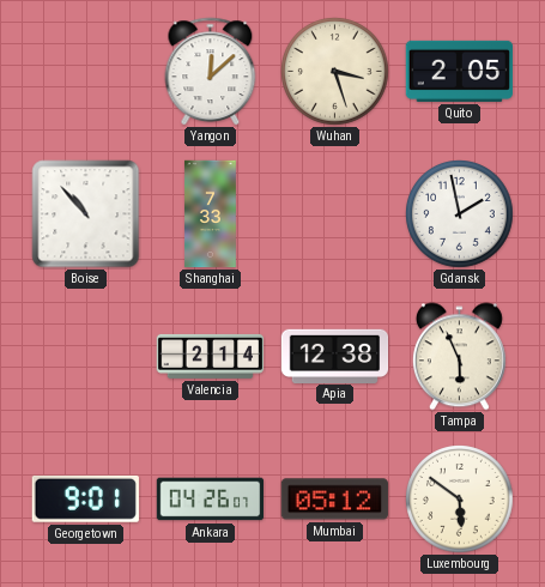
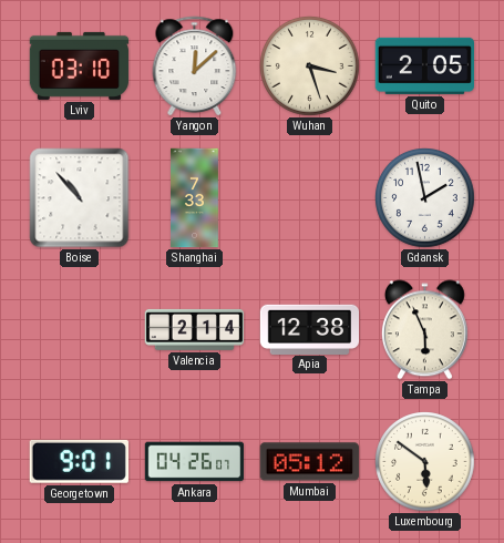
Lviv: none -> 03:10 (80, 65)
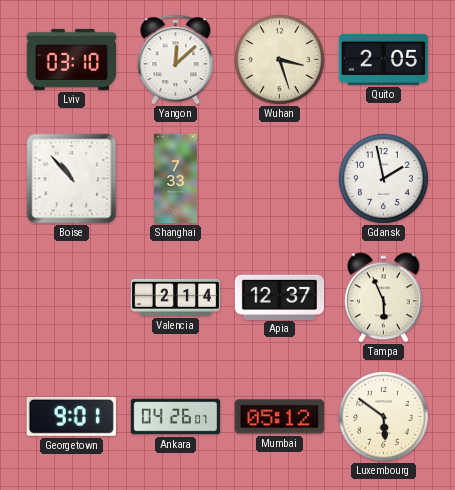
Apia: 12:38 -> 12:37 (280, 297)
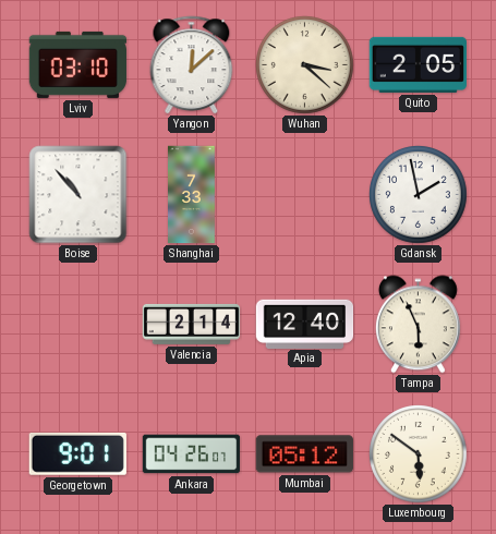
Wuhan: 3:27 -> 3:22 (305, 65)
Apia: 12:37 -> 12:40 (305, 324)
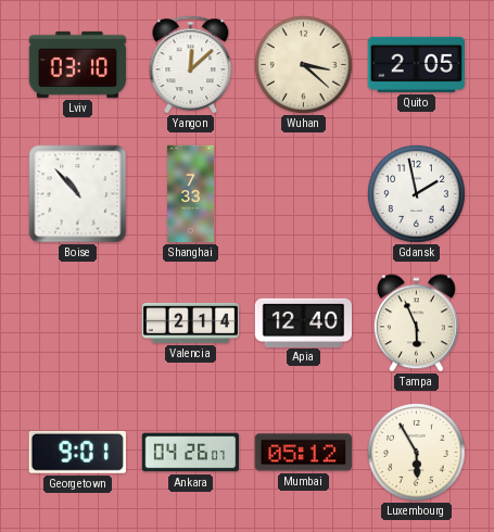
Luxembourg: 5:51 -> 5:55 (417, 453)
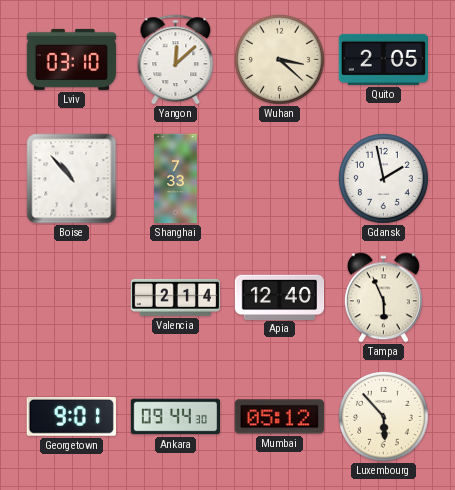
Ankara: 04:26 -> 09:44 (176, 417)
Luxembourg: 5:55 -> 5:53 (384, 417)
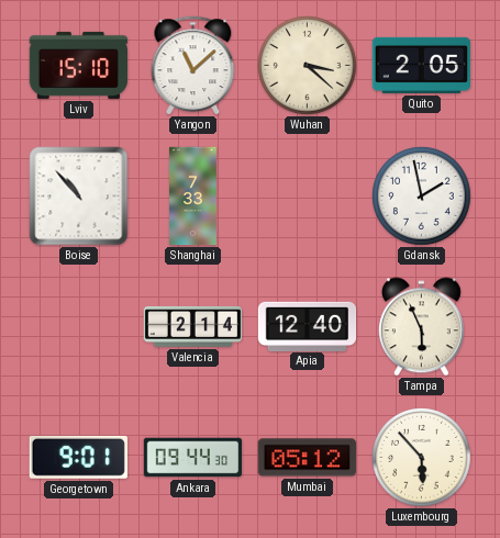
Lviv: 03:10 -> 15:10 (79, 65)
Yangon: 12:08 -> 11:08 (193, 65)
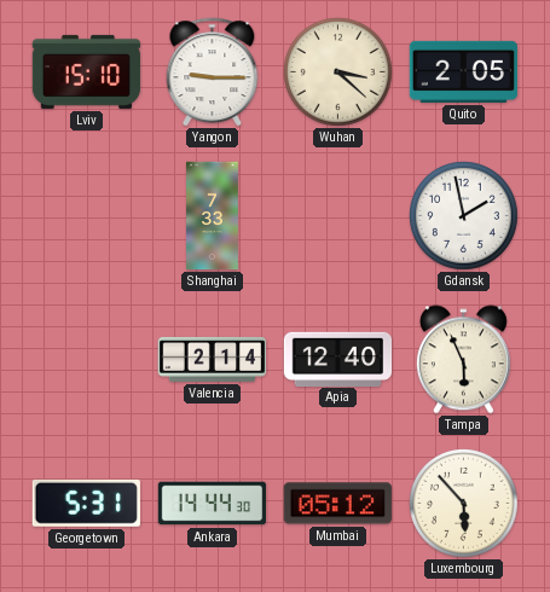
Yangon: 11:08 -> 9:15 (213, 71)
Boise: 10:53 -> none (79, 197)
Georgetown: 9:01 -> 5:31 (86, 503)
Ankara: 09:44 -> 14:44 (213, 504)
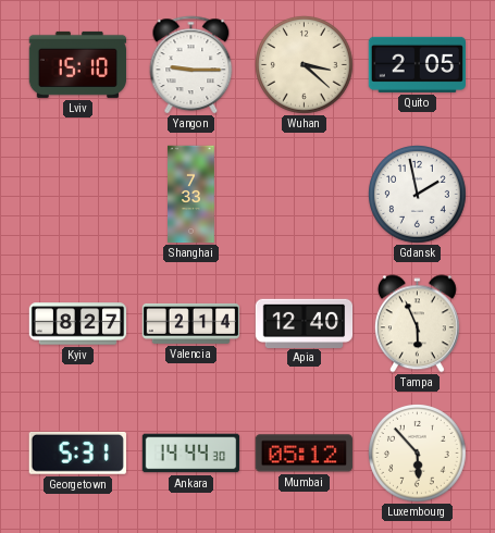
Kyiv: none -> 8:27 (78, 324)
